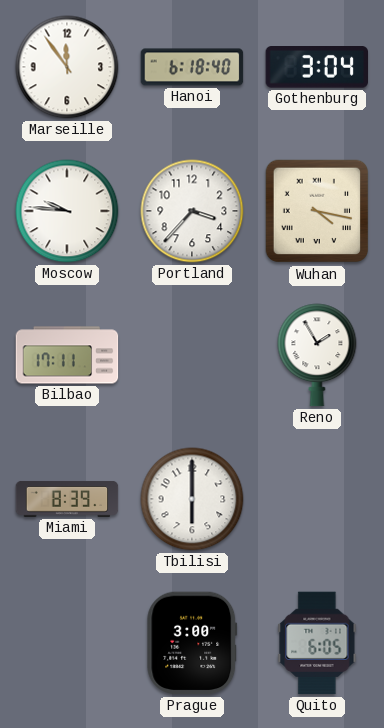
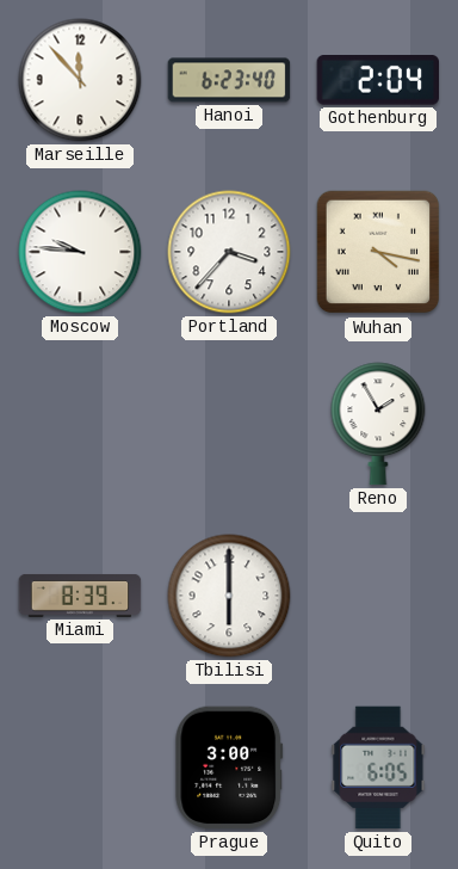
Marseille: 11:54 -> 11:53 (80, 80)
Hanoi: 6:18 -> 6:23 (229, 80)
Gothenburg: 3:04 -> 2:04 (377, 81)
Bilbao: 17:11 -> none (67, 355)
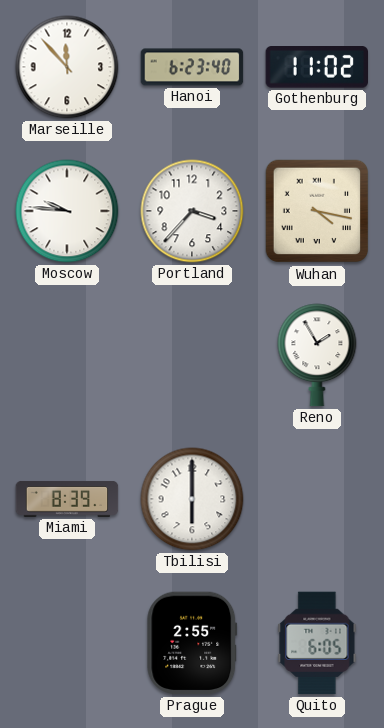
Gothenburg: 2:04 -> 11:02 (316, 68)
Prague: 3:00 -> 2:55 (192, 643)
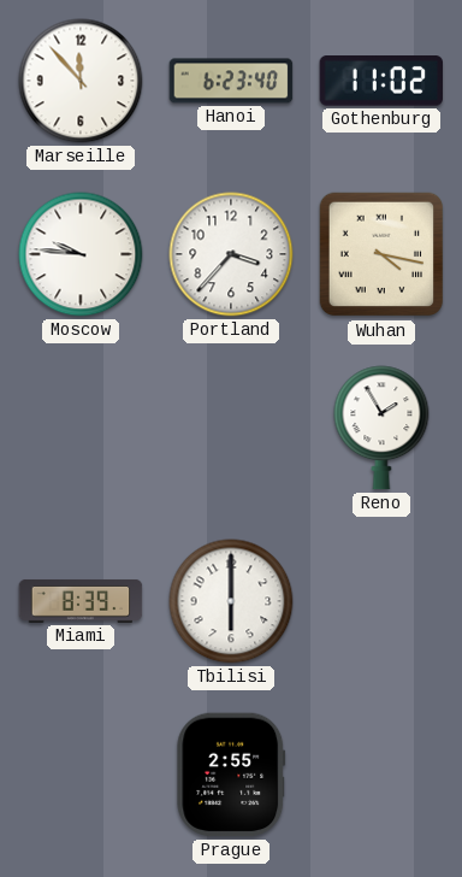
Quito: 6:05 -> none (317, 643)
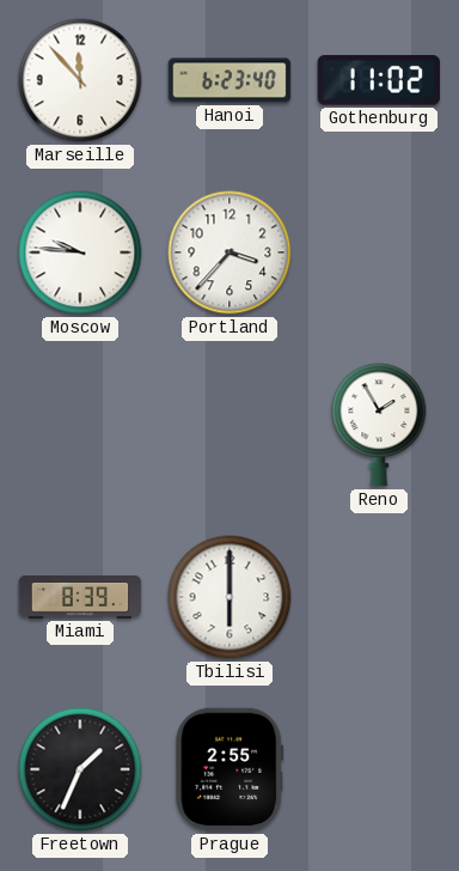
Wuhan: 4:17 -> none (381, 254)
Freetown: none -> 1:34 (80, 769)
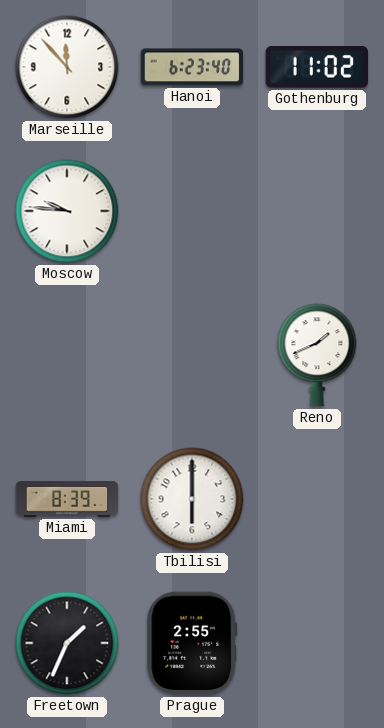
Portland: 3:37 -> none (229, 252)
Reno: 1:55 -> 1:41 (317, 355)
